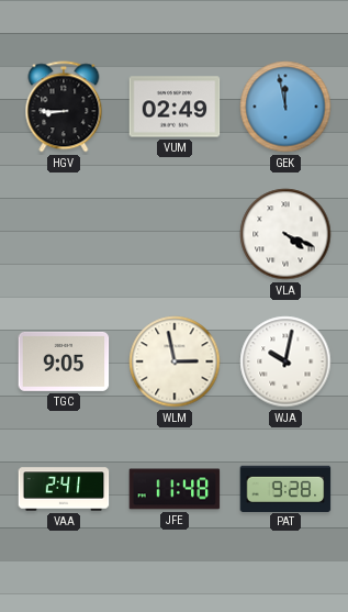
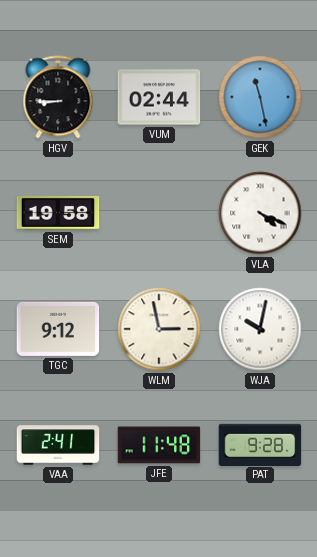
VUM: 02:49 -> 02:44 (159, 97)
GEK: 11:58 -> 11:28 (260, 97)
SEM: none -> 19:58 (58, 213)
TGC: 9:05 -> 9:12 (58, 329)
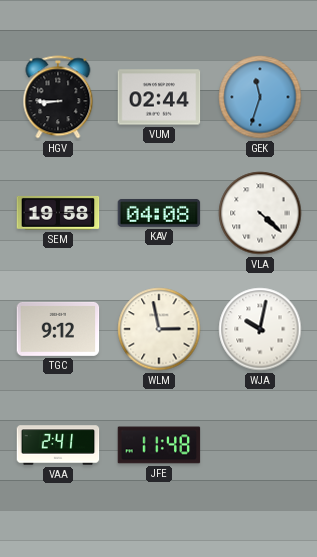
GEK: 11:28 -> 11:33 (260, 97)
KAV: none -> 04:08 (159, 213)
VLA: 4:19 -> 4:22 (260, 213)
PAT: 9:28 -> none (260, 444)
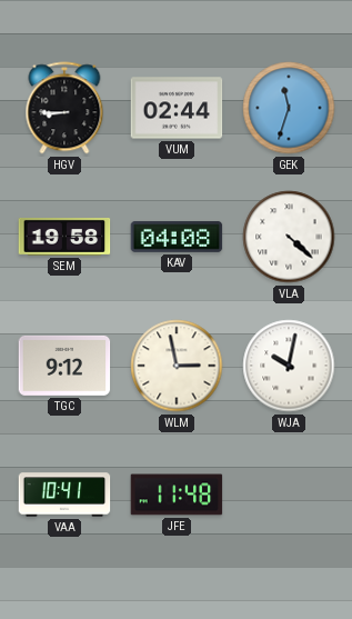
VAA: 2:41 -> 10:41 (64, 495)
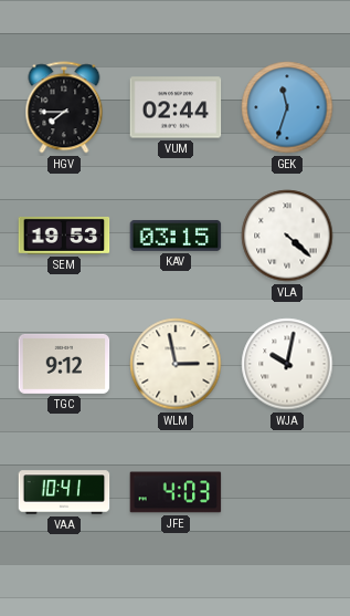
HGV: 8:45 -> 7:45 (64, 107)
SEM: 19:58 -> 19:53 (64, 236)
KAV: 04:08 -> 03:15 (176, 236)
JFE: 11:48 -> 4:03 (176, 492)
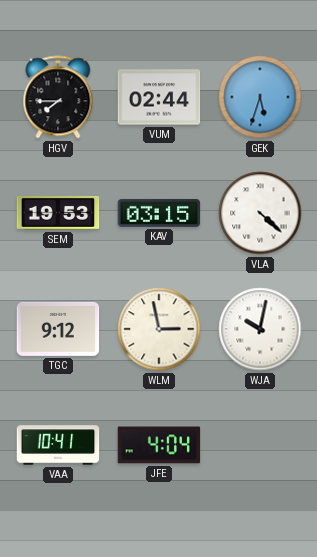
GEK: 11:33 -> 5:33 (260, 97)
JFE: 4:03 -> 4:04 (159, 445)
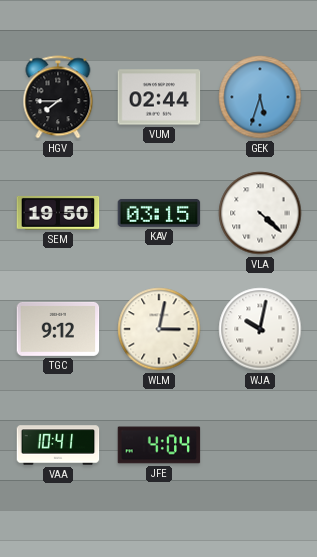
SEM: 19:53 -> 19:50 (58, 213)
WLM: 2:58 -> 3:02 (159, 329)
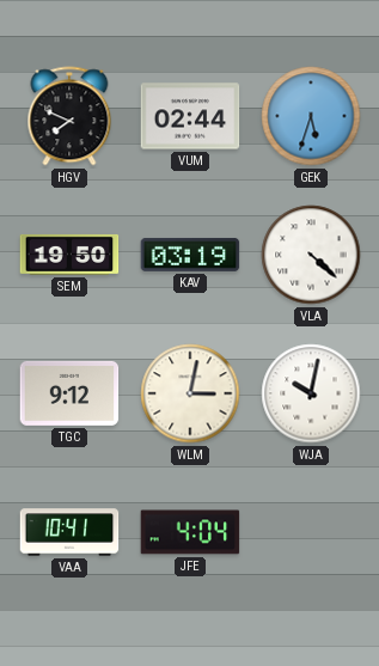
HGV: 7:45 -> 7:49 (69, 116)
KAV: 03:15 -> 03:19 (190, 255)
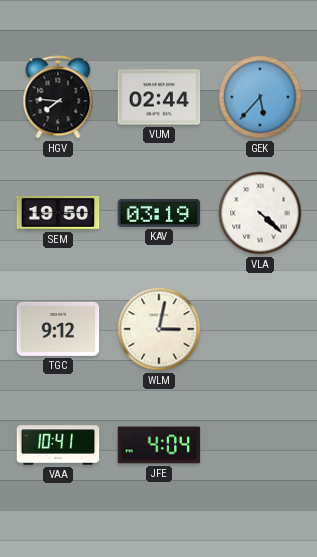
HGV: 7:49 -> 7:46 (58, 97)
GEK: 5:33 -> 5:37 (260, 97)
WJA: 10:02 -> none (311, 393)
